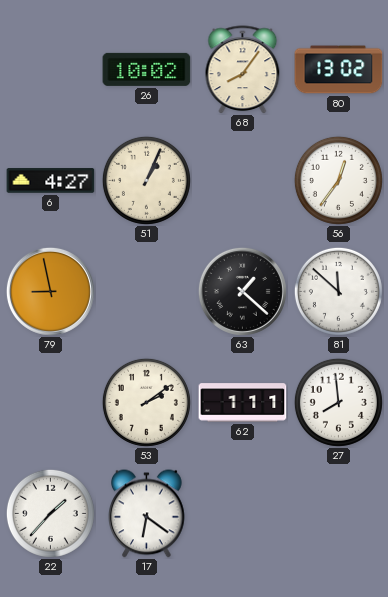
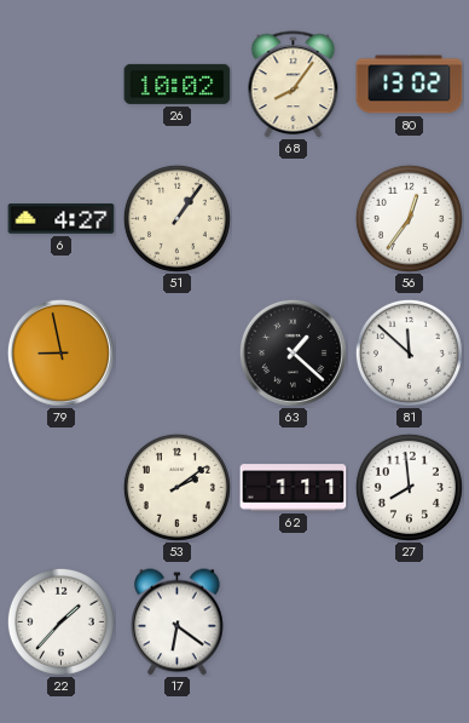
51: 1:04 -> 1:06 (176, 218)
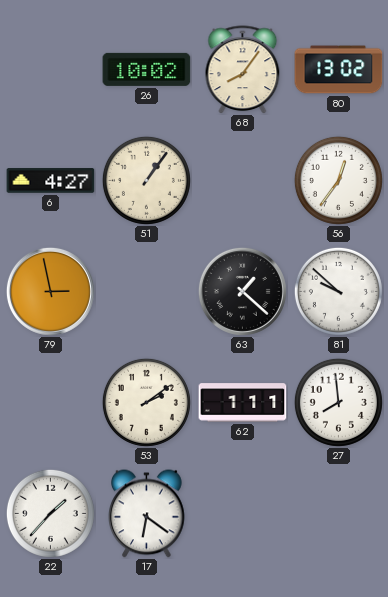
79: 8:58 -> 2:58 (50, 291)
81: 11:52 -> 9:52 (338, 291)
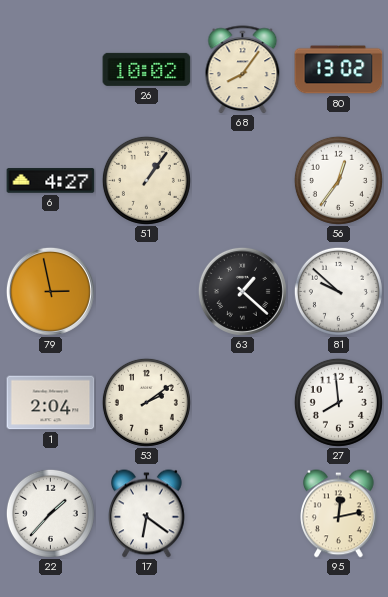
1: none -> 2:04 (51, 403)
62: 1:11 -> none (243, 403)
95: none -> 12:13 (339, 514)
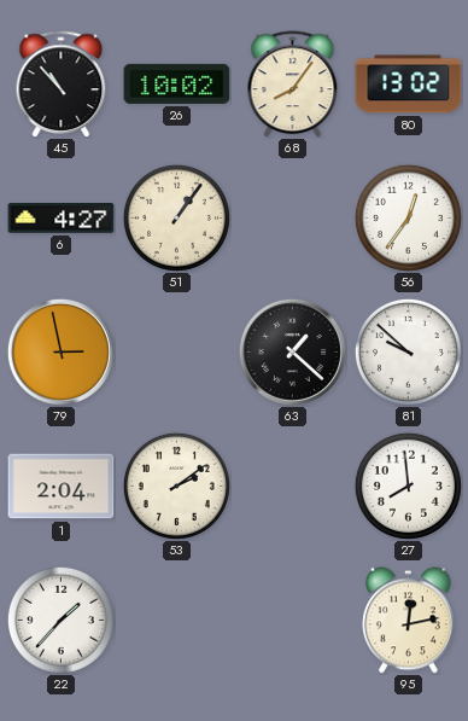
45: none -> 10:53 (62, 85)
17: 6:21 -> none (147, 514)
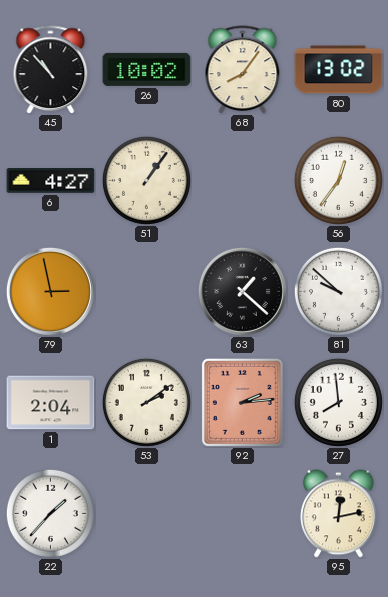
92: none -> 2:14 (242, 402)
